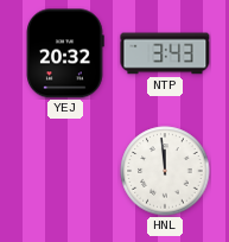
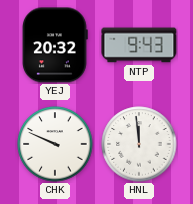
NTP: 3:43 -> 9:43 (139, 45)
CHK: none -> 9:49 (55, 144)
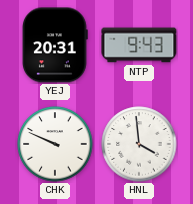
YEJ: 20:32 -> 20:31 (55, 45)
HNL: 11:59 -> 3:59 (139, 144)
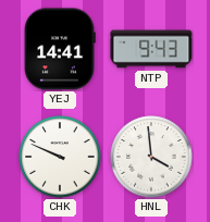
YEJ: 20:31 -> 14:41 (60, 49)
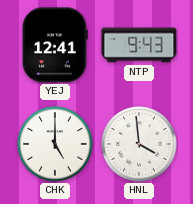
YEJ: 14:41 -> 12:41 (55, 45)
CHK: 9:49 -> 5:00 (55, 144)
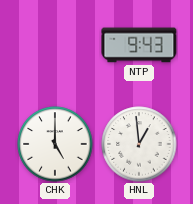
YEJ: 12:41 -> none (55, 45)
HNL: 3:59 -> 12:59 (139, 144)
